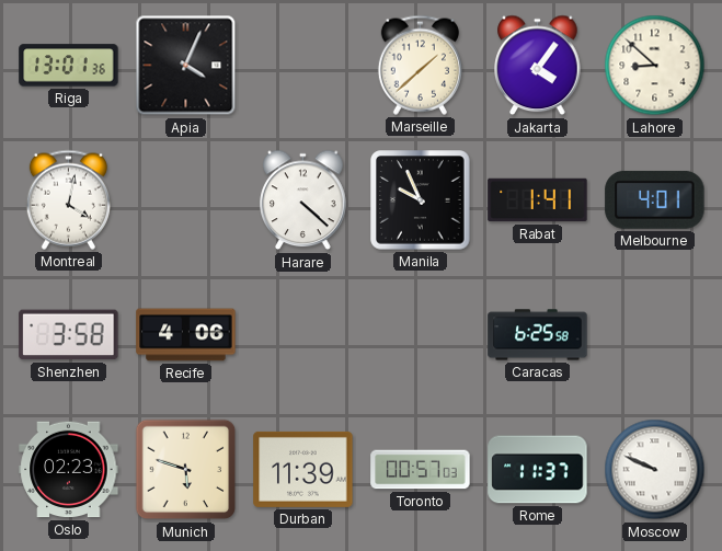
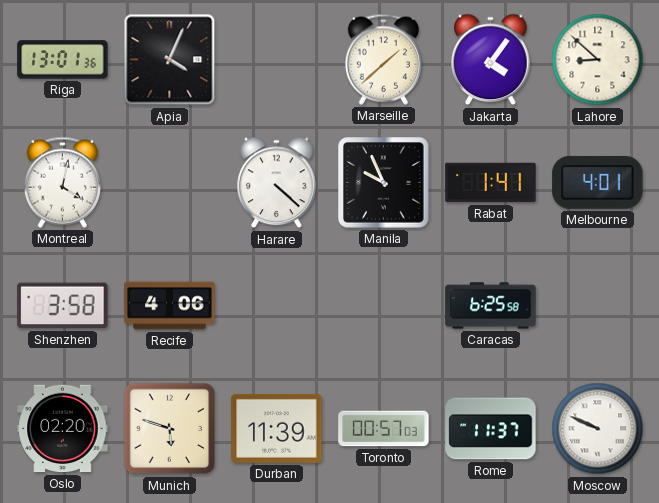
Oslo: 02:23 -> 02:20 (63, 429)
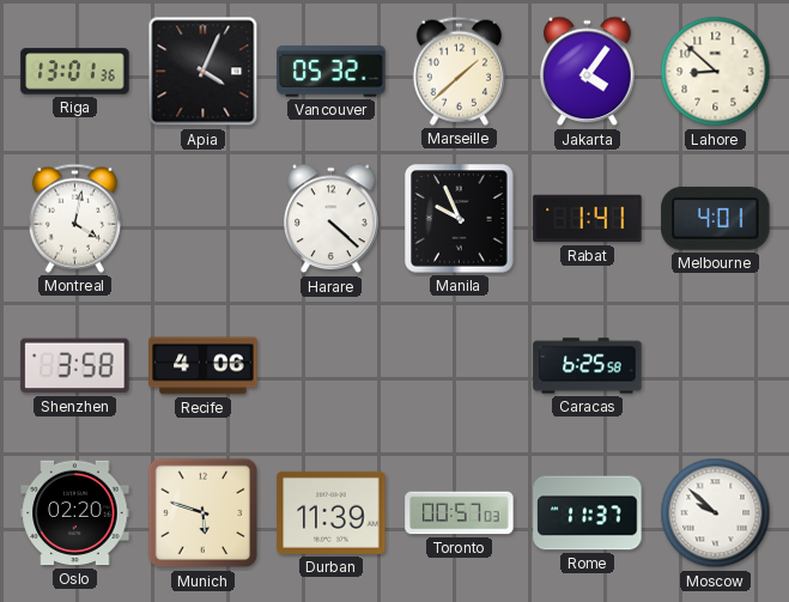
Vancouver: none -> 05:32 (332, 72)
Moscow: 9:49 -> 9:52 (716, 513)
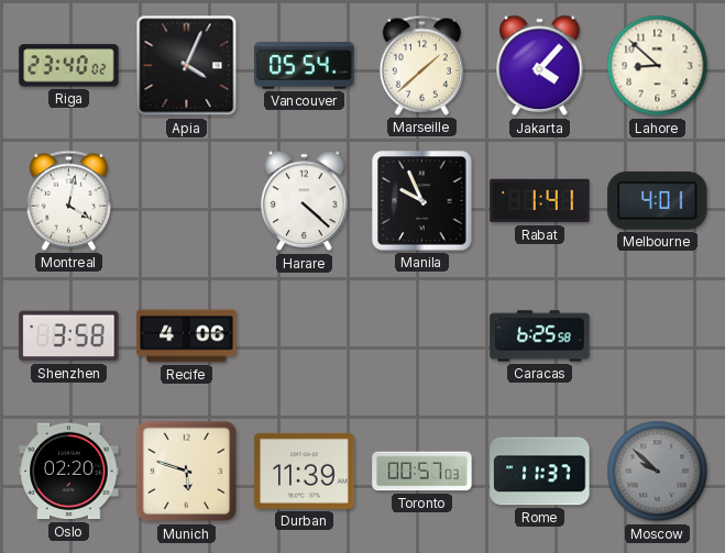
Riga: 13:01 -> 23:40 (69, 66)
Vancouver: 05:32 -> 05:54 (305, 66)
Jakarta: 4:06 -> 4:07 (540, 66)
Moscow dial: white -> grey (658, 472)
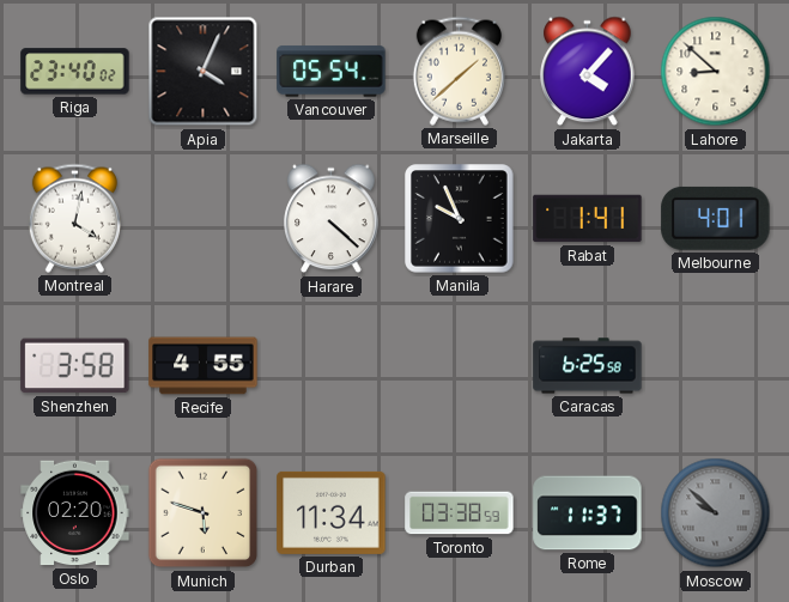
Recife: 4:06 -> 4:55 (204, 366)
Durban: 11:39 -> 11:34 (332, 512)
Toronto: 00:57 -> 03:38 (460, 513)
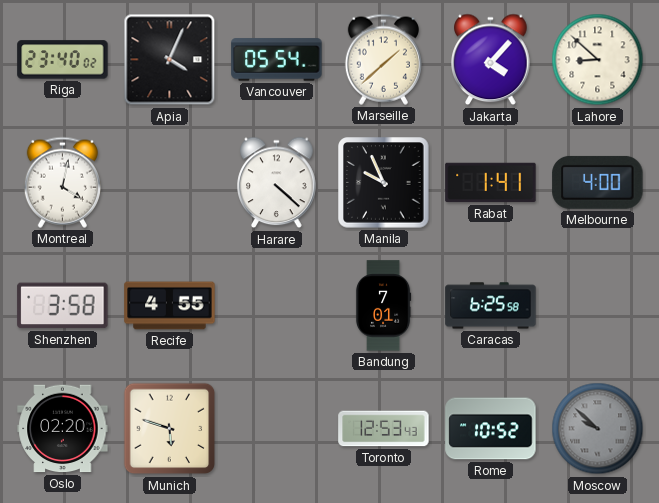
Melbourne: 4:01 -> 4:00 (598, 182)
Bandung: none -> 7:01 (383, 306)
Durban: 11:34 -> none (332, 512)
Toronto: 03:38 -> 12:53 (384, 429)
Rome: 11:37 -> 10:52 (491, 429)
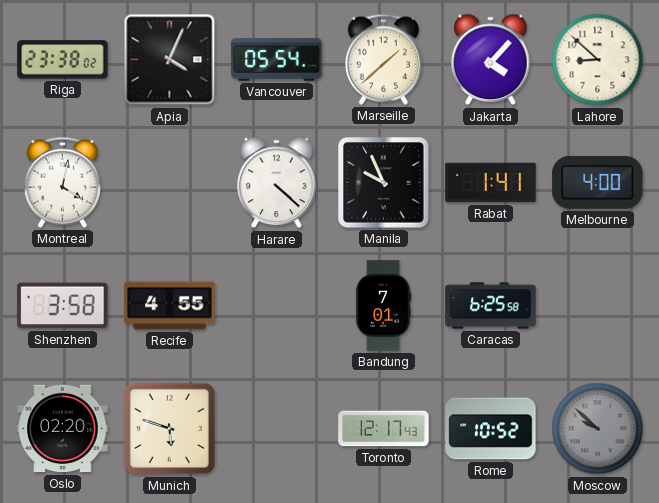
Riga: 23:40 -> 23:38 (63, 60)
Toronto: 12:53 -> 12:17 (384, 429)
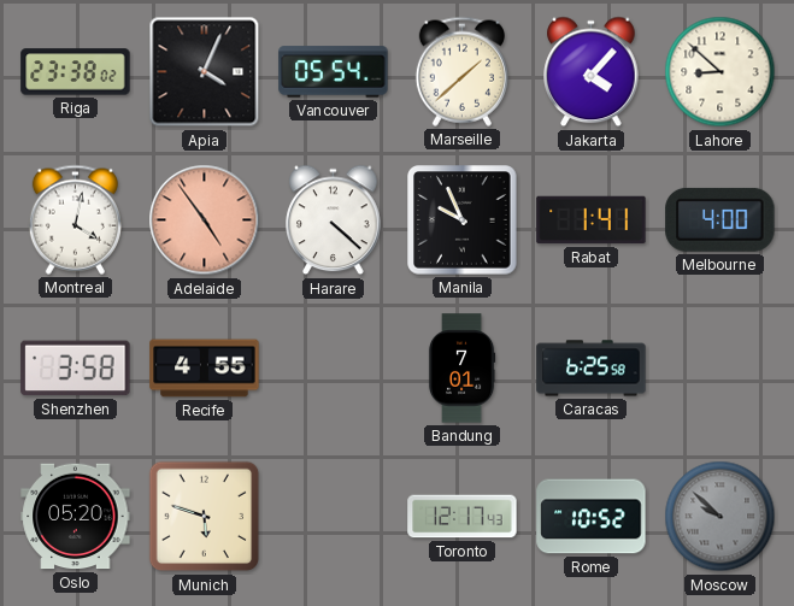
Adelaide: none -> 4:54 (205, 220)
Oslo: 02:20 -> 05:20 (76, 517)
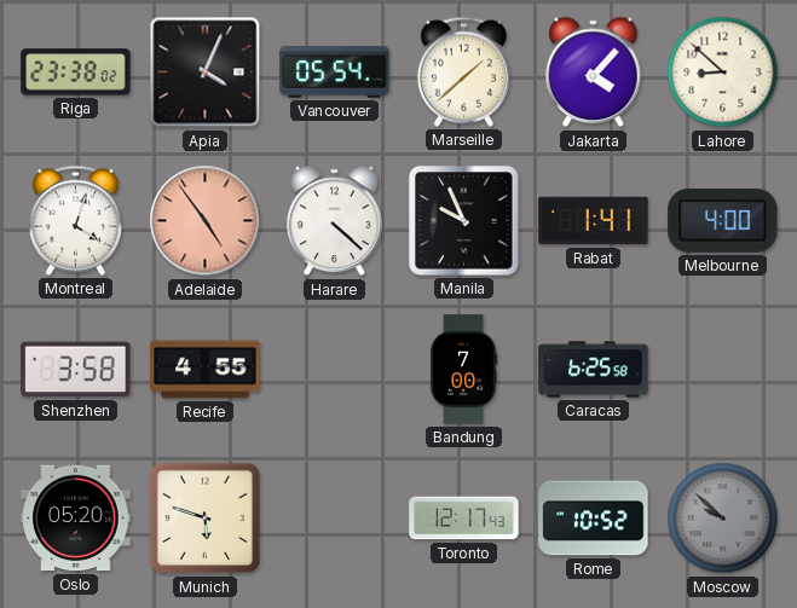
Montreal: 4:02 -> 4:03 (75, 220)
Bandung: 7:01 -> 7:00 (463, 370)
